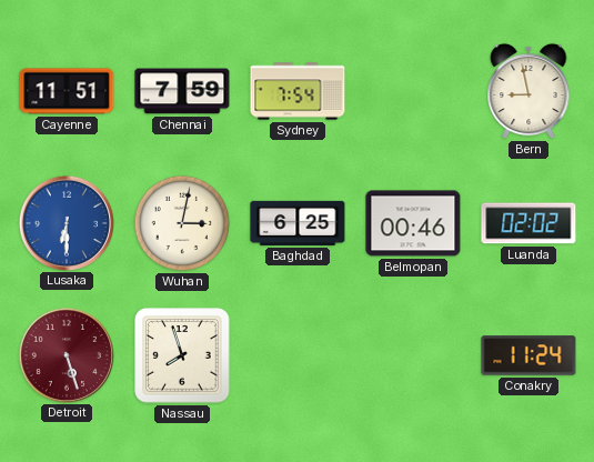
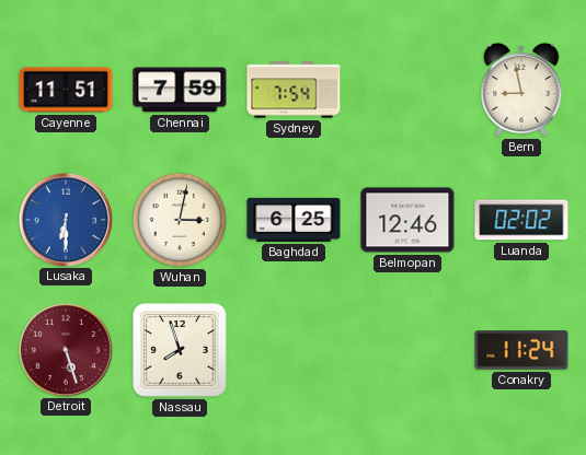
Belmopan: 00:46 -> 12:46 (407, 220)
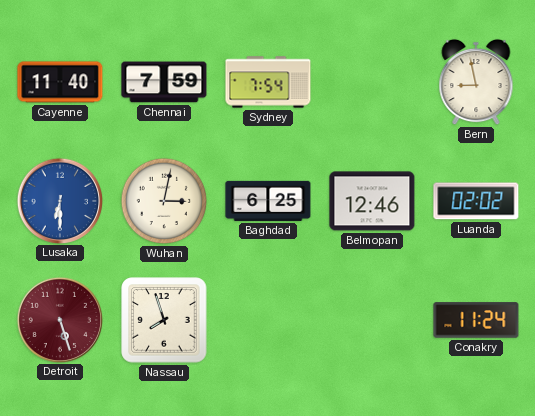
Cayenne: 11:51 -> 11:40 (60, 82)
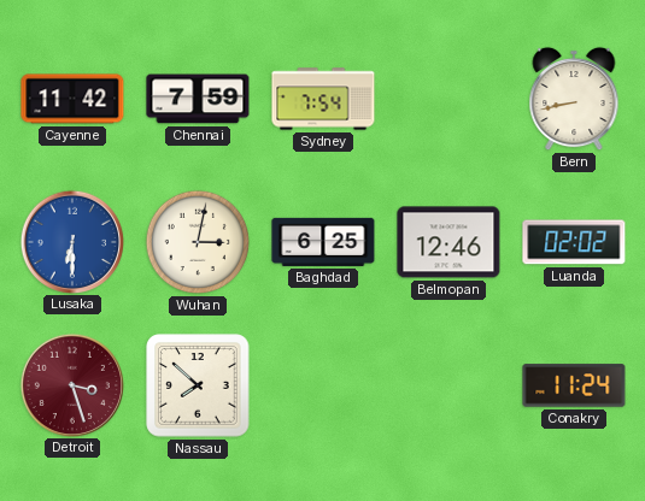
Cayenne: 11:40 -> 11:42 (72, 99)
Bern: 8:58 -> 8:43 (574, 99)
Detroit: 5:27 -> 3:27 (71, 384)
Nassau: 7:57 -> 7:52 (198, 385)
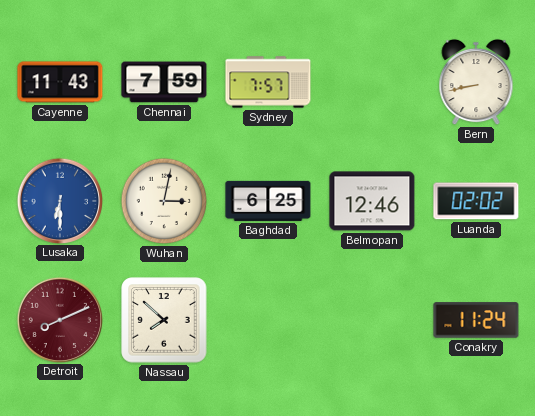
Cayenne: 11:42 -> 11:43 (60, 82)
Sydney: 7:54 -> 7:57 (268, 82)
Detroit: 3:27 -> 8:11 (59, 319)
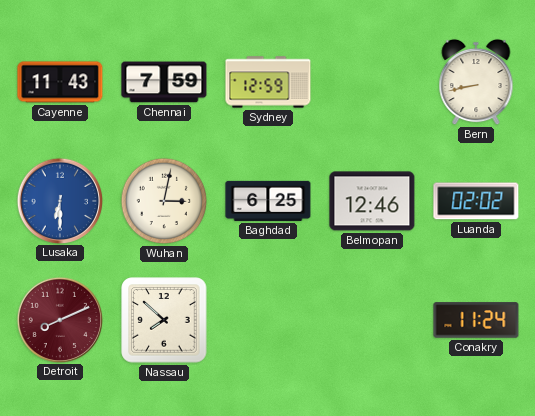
Sydney: 7:57 -> 12:59 (268, 82)
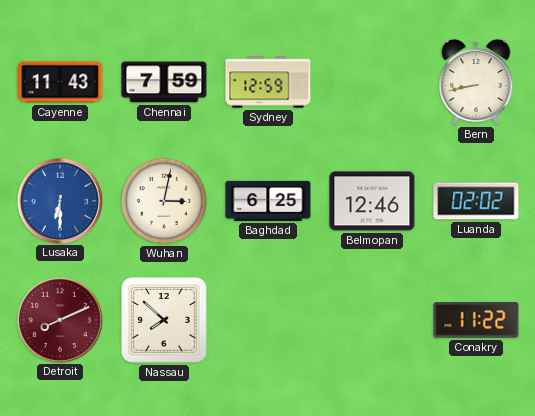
Conakry: 11:24 -> 11:22 (476, 320)
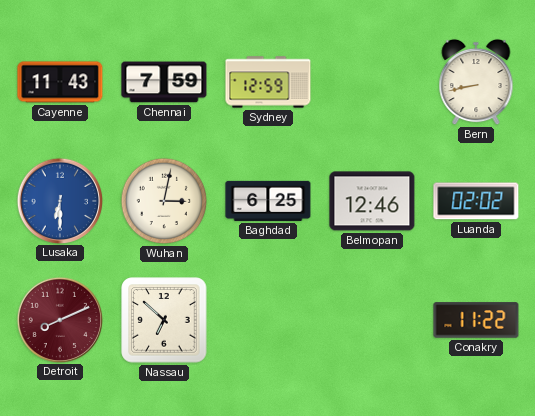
Nassau: 7:52 -> 6:52 (164, 320)
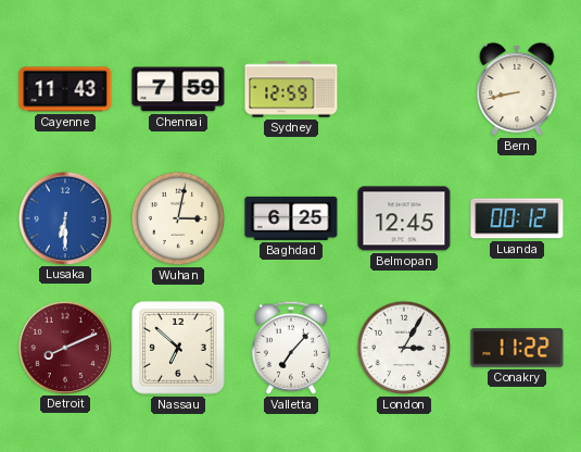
Belmopan: 12:46 -> 12:45 (404, 218)
Luanda: 02:02 -> 00:12 (517, 218)
Valletta: none -> 7:07 (291, 348)
London: none -> 3:05 (404, 348)
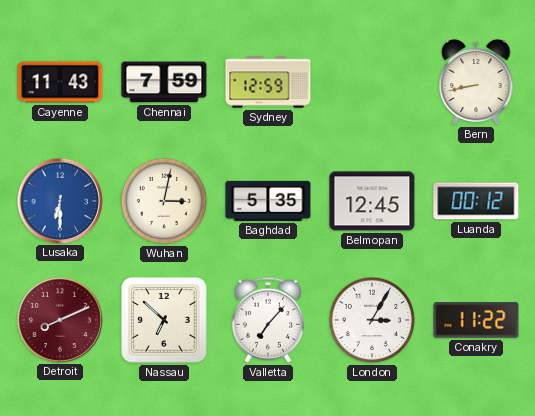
Baghdad: 6:25 -> 5:35 (268, 201)
